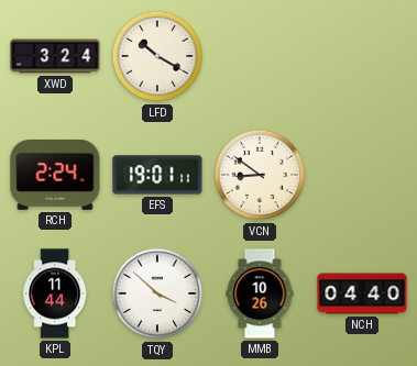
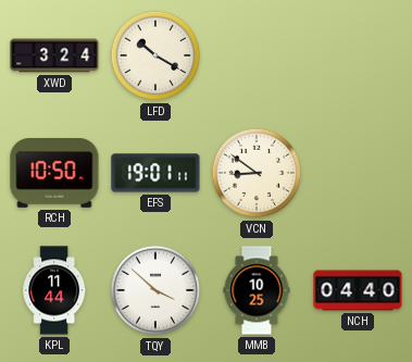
RCH: 2:24 -> 10:50 (54, 174)
MMB: 10:26 -> 10:25 (257, 290)
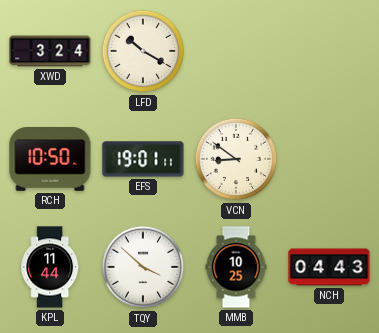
NCH: 04:40 -> 04:43 (329, 267)
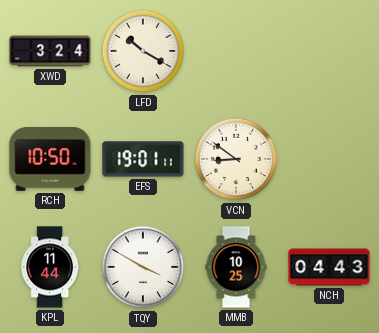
TQY: 3:52 -> 3:50 (143, 267)
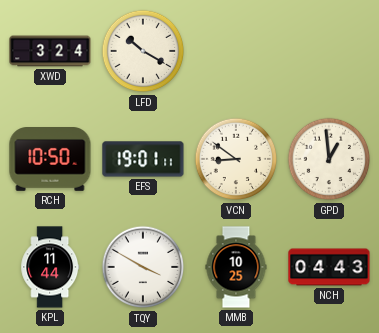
GPD: none -> 12:59 (329, 159)
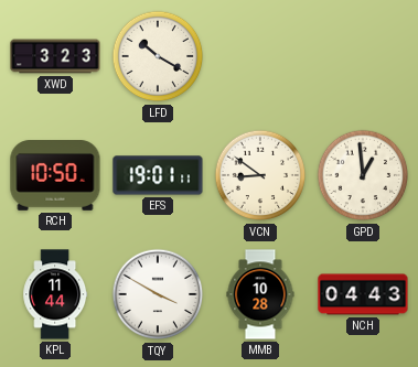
XWD: 3:24 -> 3:23 (55, 56)
MMB: 10:25 -> 10:28 (260, 294)
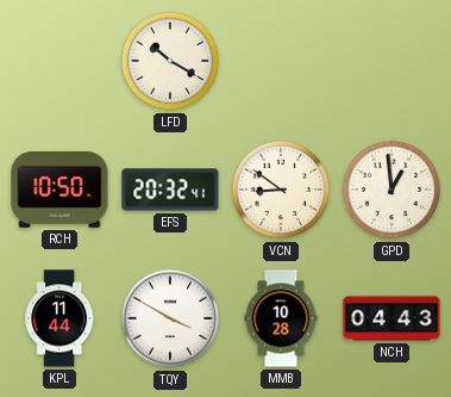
XWD: 3:23 -> none (55, 56)
EFS: 19:01 -> 20:32 (170, 190)
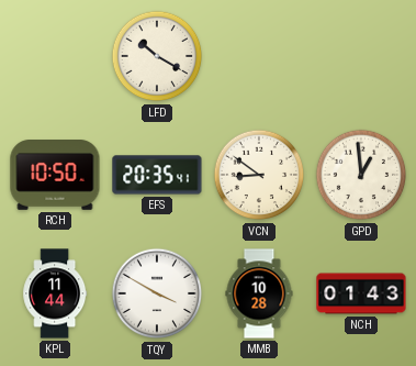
EFS: 20:32 -> 20:35 (157, 175)
NCH: 04:43 -> 01:43 (361, 293)
